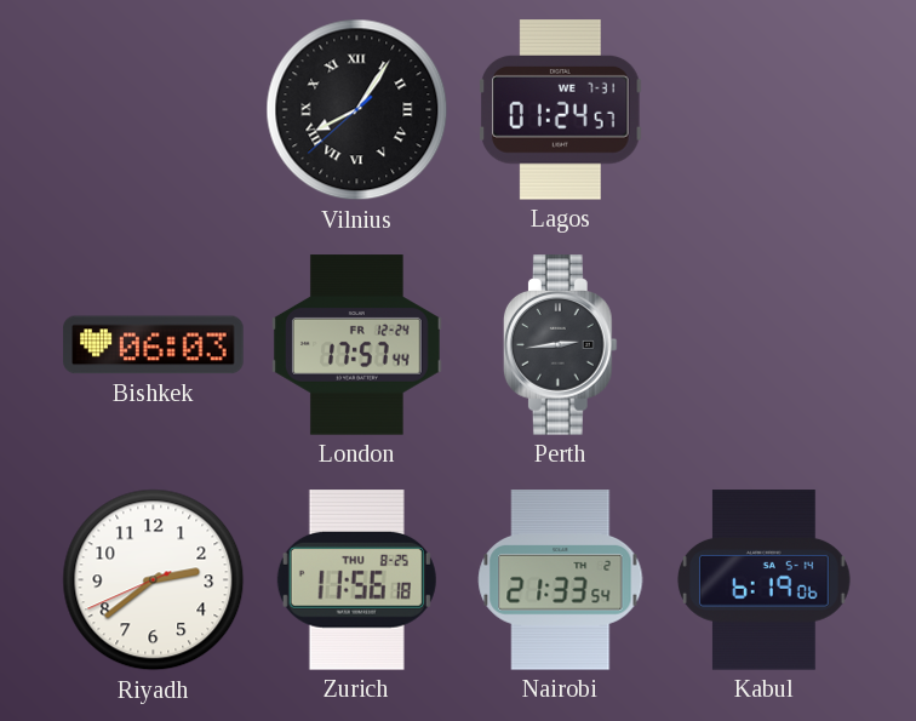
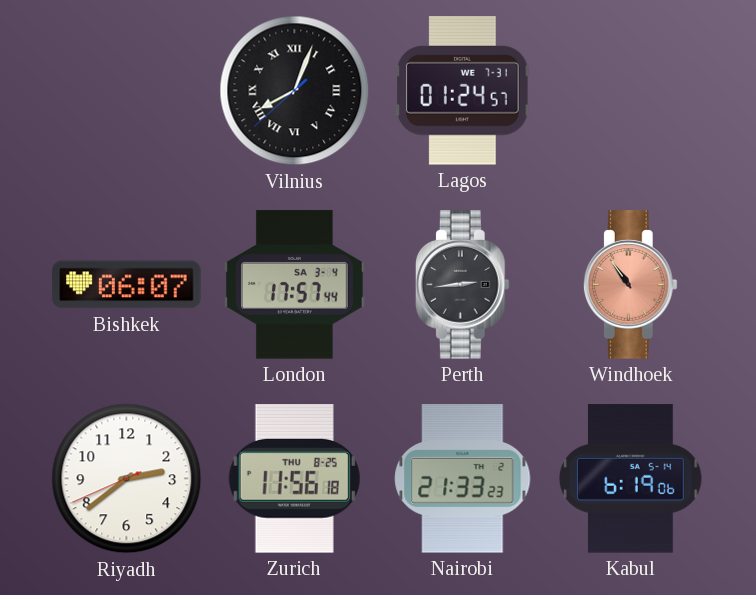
Vilnius: 8:05 -> 8:03 (295, 91)
Bishkek: 06:03 -> 06:07 (127, 285)
London date: FR 12-24 -> SA 3-4 (295, 285)
Windhoek: none -> 10:54 (630, 285)
Nairobi: 21:33:54 -> 21:33:23 (463, 479)
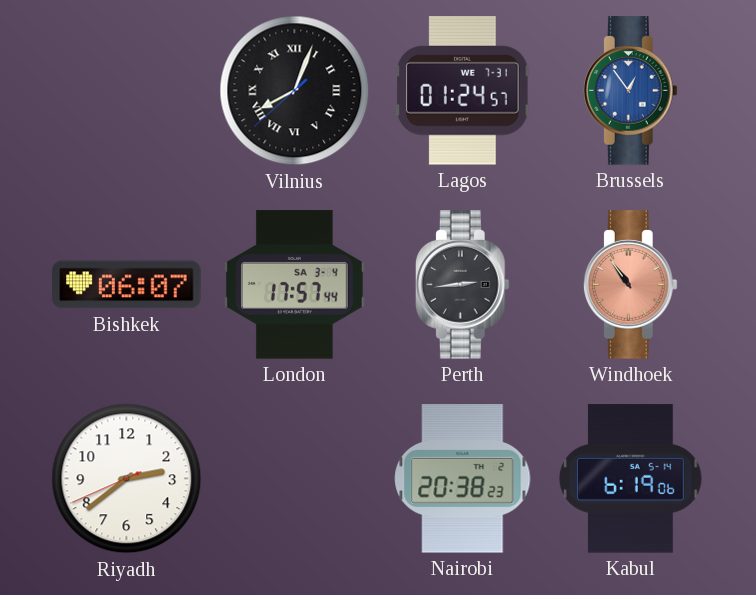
Brussels: none -> 12:54 (630, 91)
Zurich: 11:56 -> none (294, 479)
Nairobi: 21:33 -> 20:38 (463, 479)
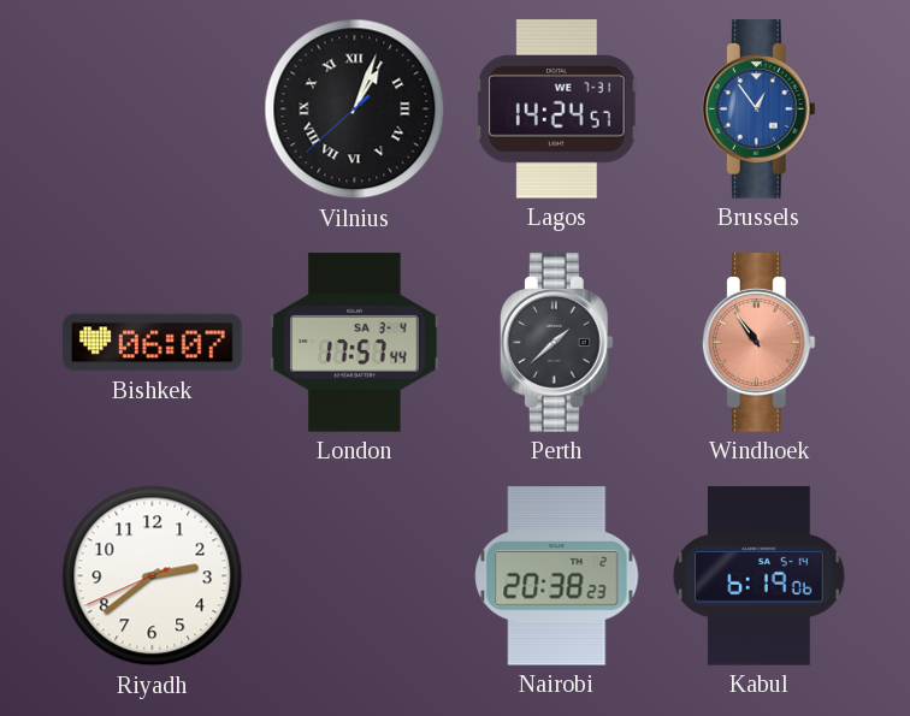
Vilnius: 8:03 -> 1:03 (355, 110)
Lagos: 01:24 -> 14:24 (557, 110)
Perth: 2:44 -> 1:38 (556, 343)
